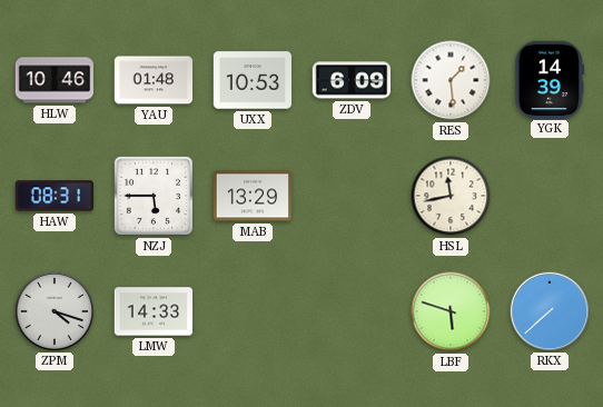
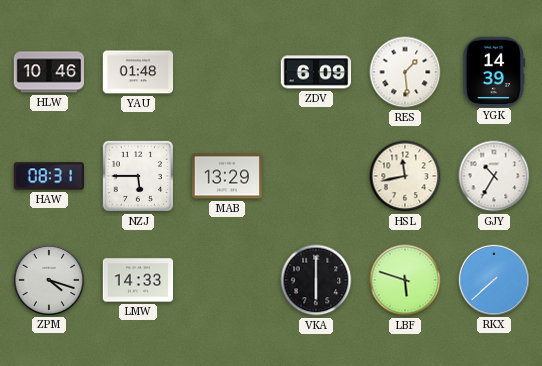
UXX: 10:53 -> none (253, 80)
GJY: none -> 10:35 (494, 176)
VKA: none -> 6:00 (316, 280)
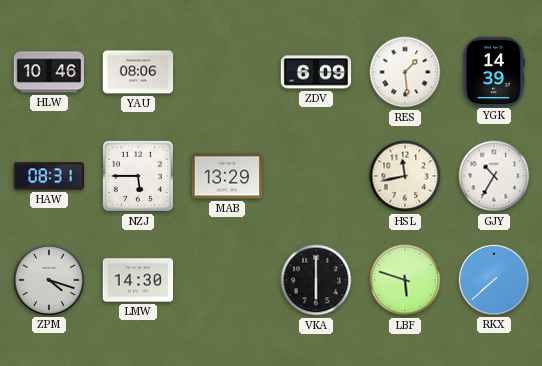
YAU: 01:48 -> 08:06 (138, 72)
LMW: 14:33 -> 14:30 (138, 280)
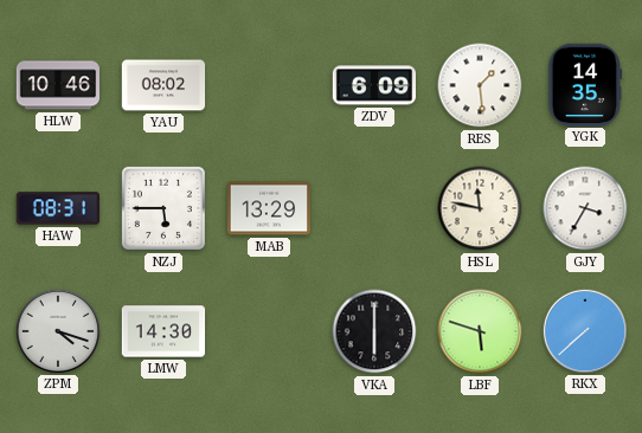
YAU: 08:06 -> 08:02 (163, 85)
YGK: 14:39 -> 14:35 (585, 84)
HSL: 11:43 -> 11:47 (480, 208)
GJY: 10:35 -> 3:35 (585, 208)
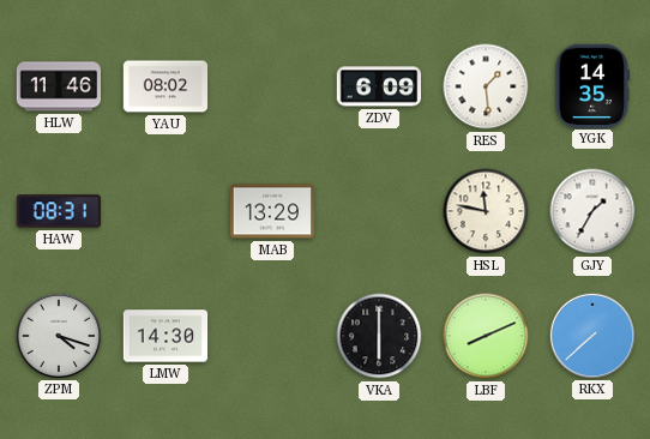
HLW: 10:46 -> 11:46 (58, 86)
NZJ: 5:45 -> none (163, 208)
GJY: 3:35 -> 1:35 (592, 211)
LBF: 5:48 -> 8:11 (486, 336)
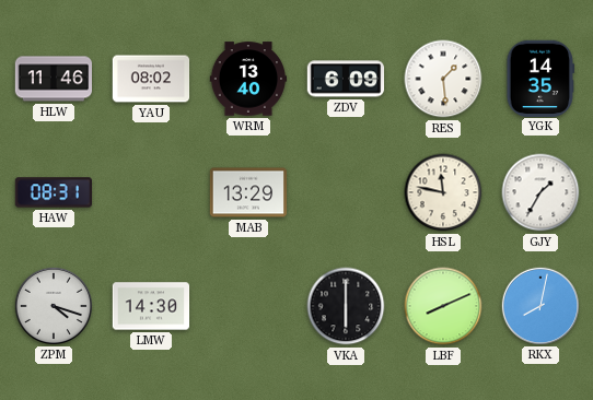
WRM: none -> 13:40 (248, 79)
RKX: 7:38 -> 8:02 (539, 305)
